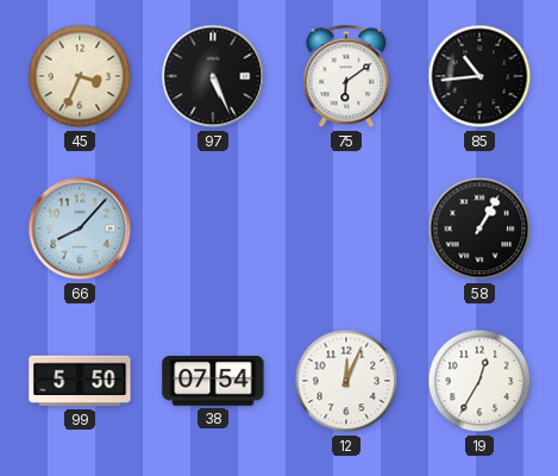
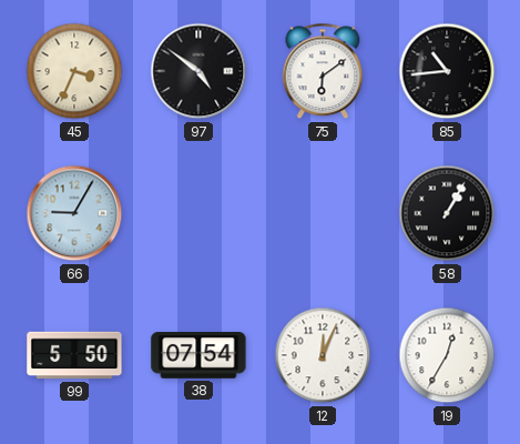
97: 5:26 -> 4:51 (198, 71)
66: 8:07 -> 9:05 (74, 213)
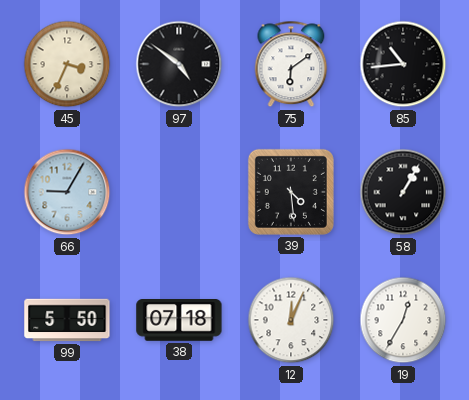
39: none -> 4:29 (291, 192)
38: 07:54 -> 07:18 (179, 321)
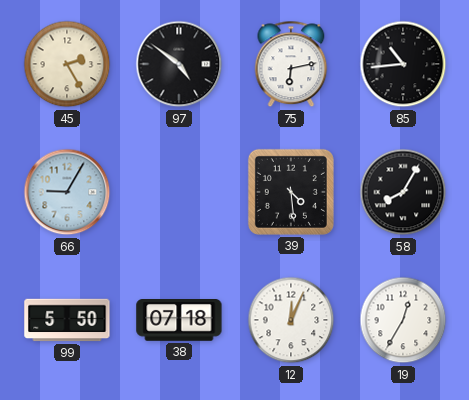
45: 3:34 -> 2:25 (67, 64)
75: 6:09 -> 6:13 (291, 64)
58: 1:05 -> 8:05 (403, 192)
